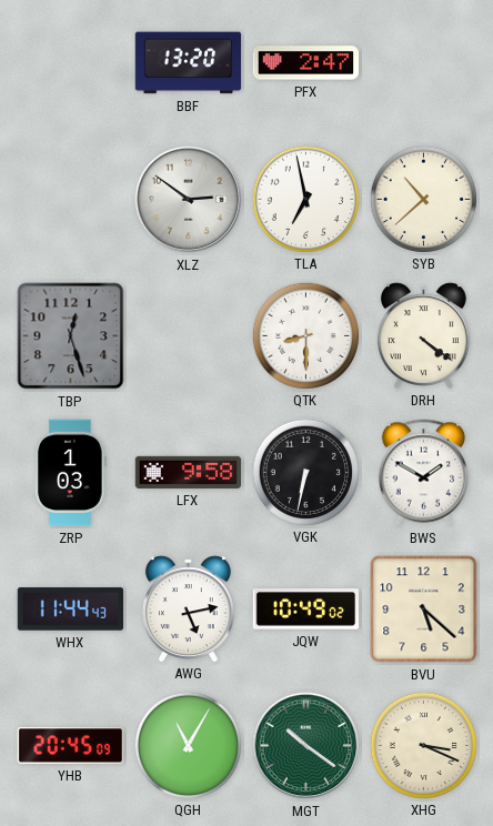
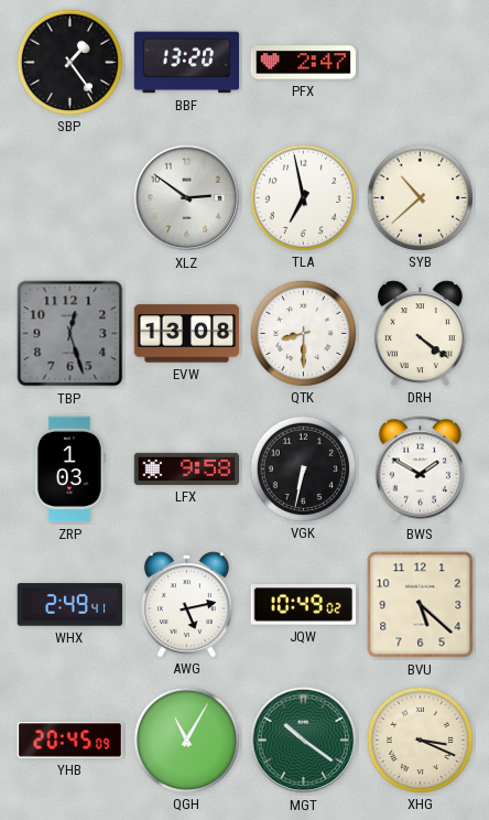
SBP: none -> 1:24 (69, 62)
EVW: none -> 13:08 (187, 334)
WHX: 11:44 -> 2:49 (70, 605)
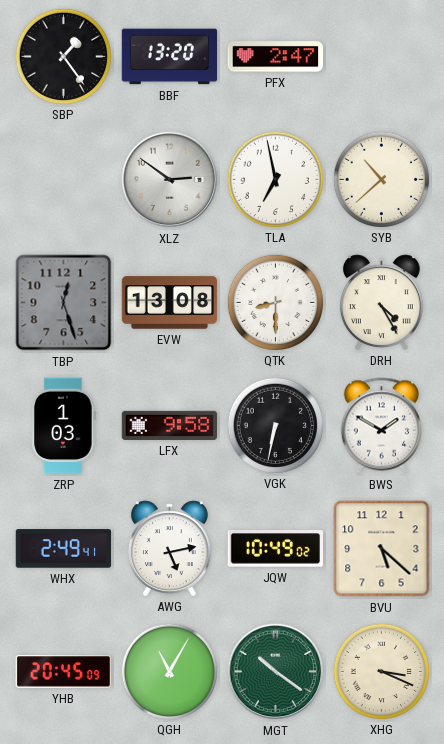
DRH: 4:21 -> 4:25 (381, 302)
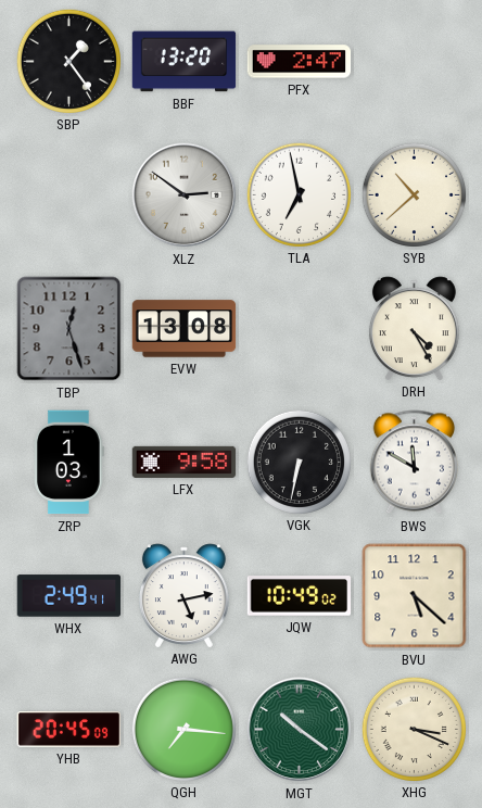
QTK: 8:30 -> none (275, 302)
BWS: 1:50 -> 11:50 (414, 463)
QGH: 11:05 -> 7:16 (183, 729)
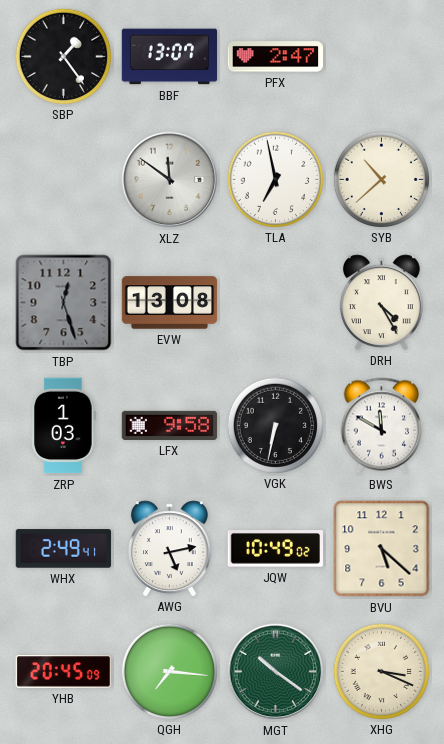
BBF: 13:20 -> 13:07 (170, 57)
XLZ: 2:51 -> 11:51 (170, 180)
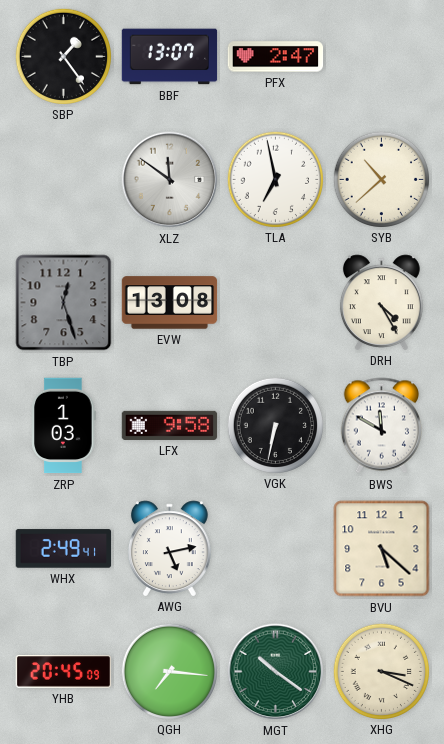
JQW: 10:49 -> none (276, 549)
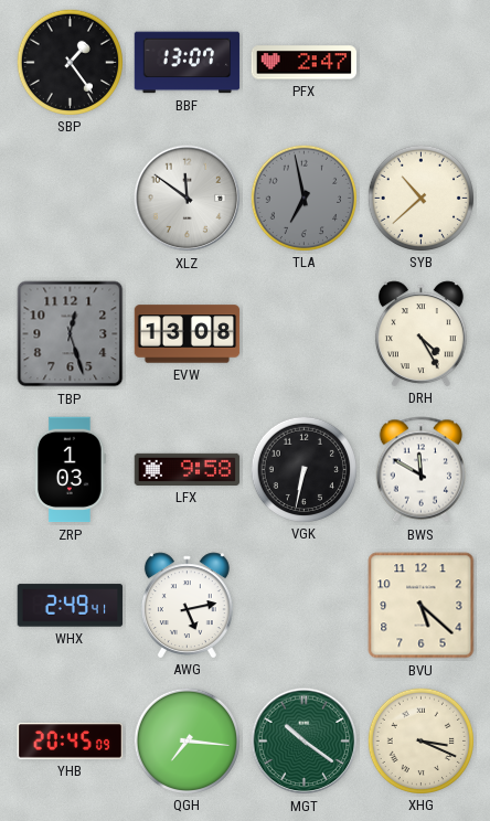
TLA dial: white -> grey (303, 198)
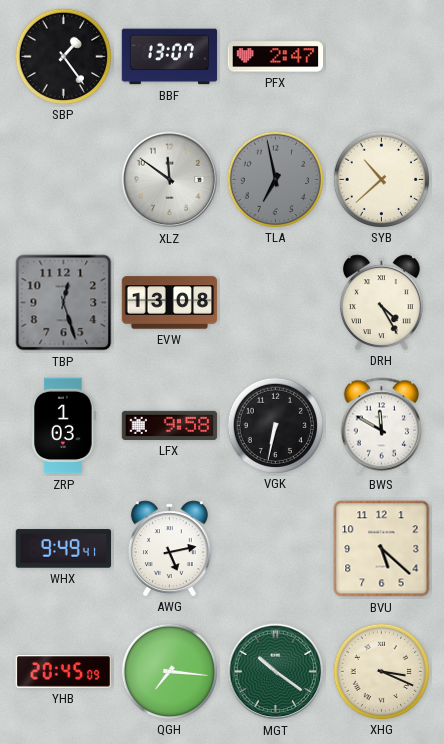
WHX: 2:49 -> 9:49 (64, 549)
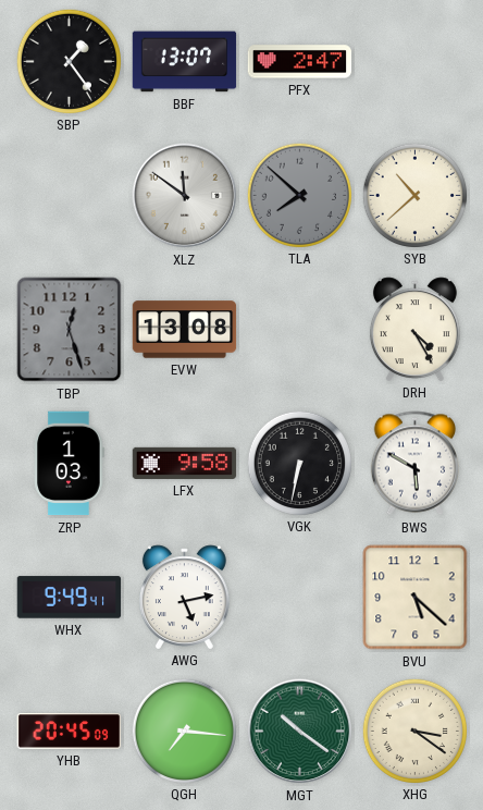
TLA: 6:58 -> 7:52 (299, 195)
BWS: 11:50 -> 5:50 (414, 464)
XHG: 3:19 -> 3:21 (414, 731)
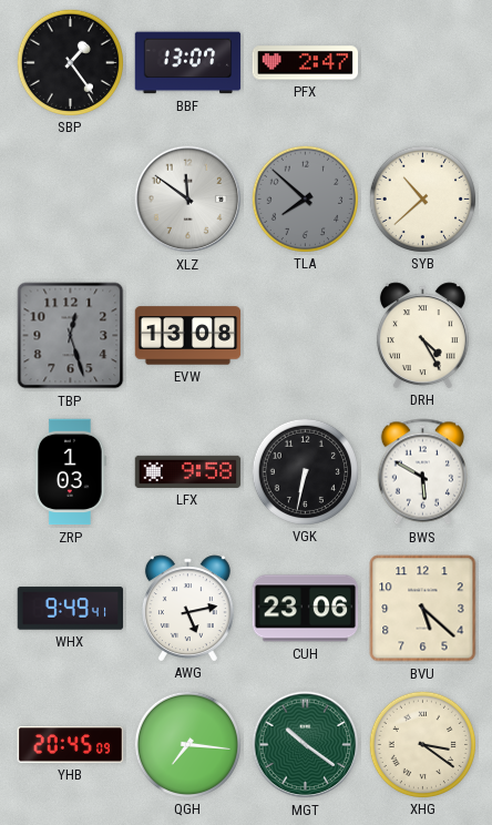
CUH: none -> 23:06 (306, 609)
